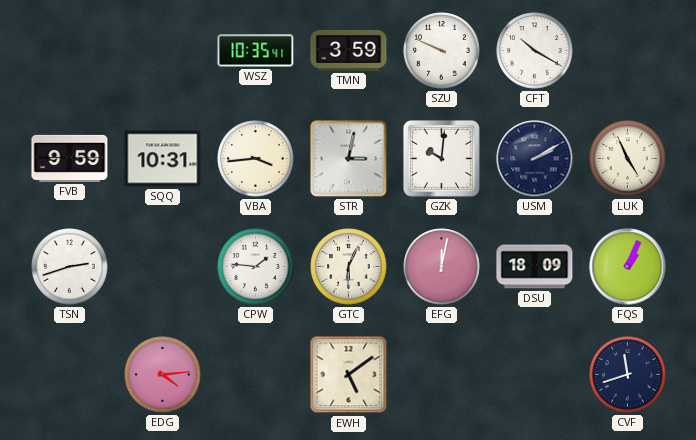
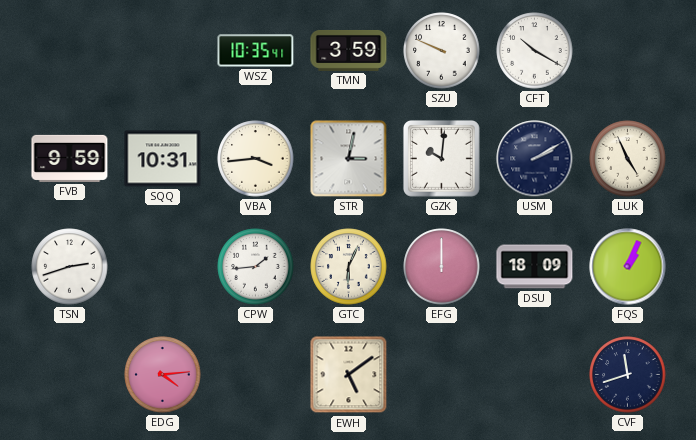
CPW: 1:46 -> 1:44 (256, 267)
EFG: 12:02 -> 12:00 (442, 267)
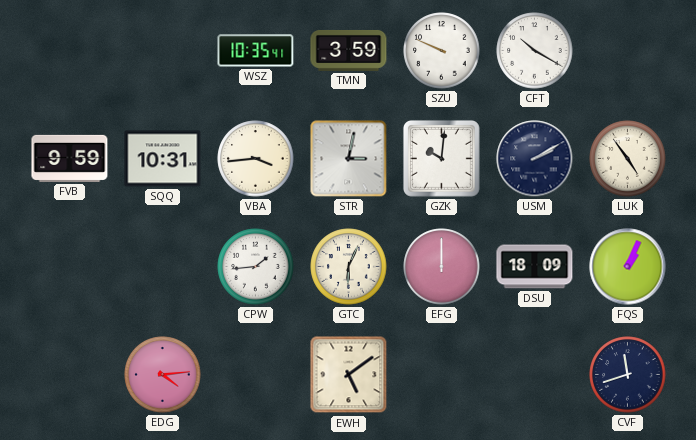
LUK: 4:56 -> 4:54 (628, 159)
TSN: 2:42 -> none (70, 267)
